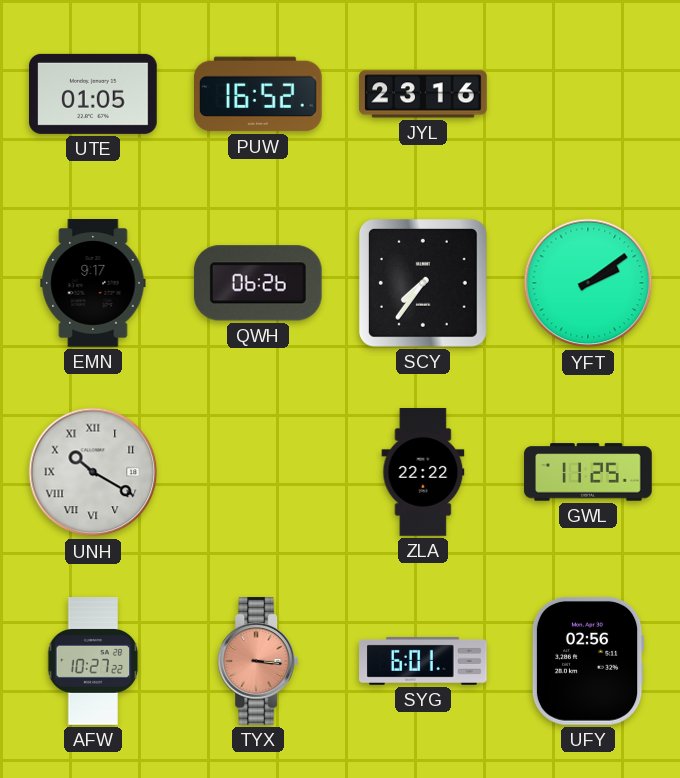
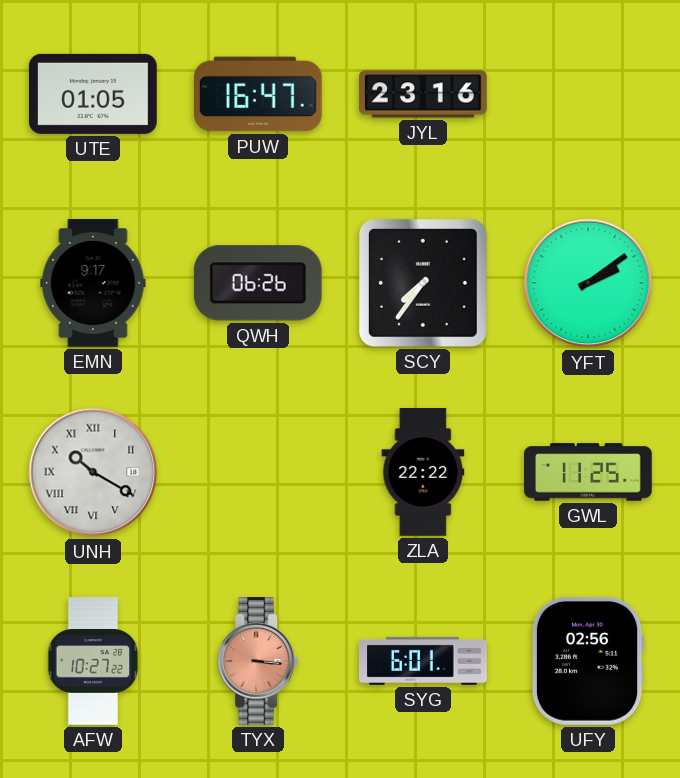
PUW: 16:52 -> 16:47 (259, 94)
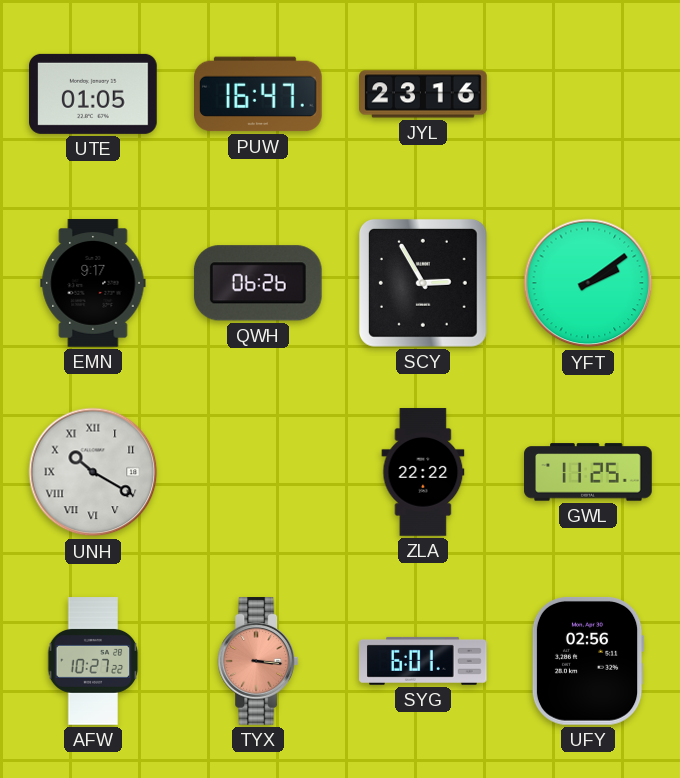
SCY: 7:36 -> 2:55 (423, 283)
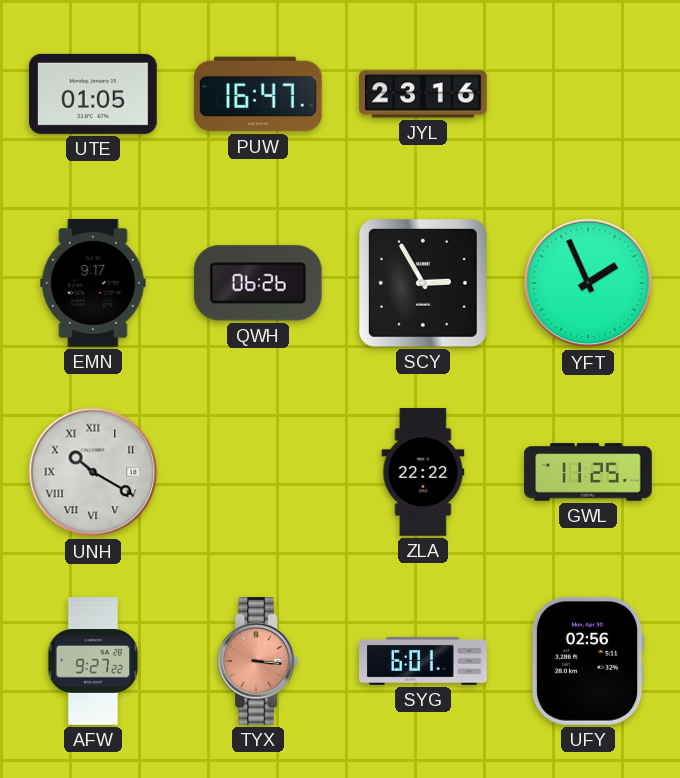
YFT: 2:09 -> 1:56 (588, 283)
AFW: 10:27 -> 9:27 (93, 661)
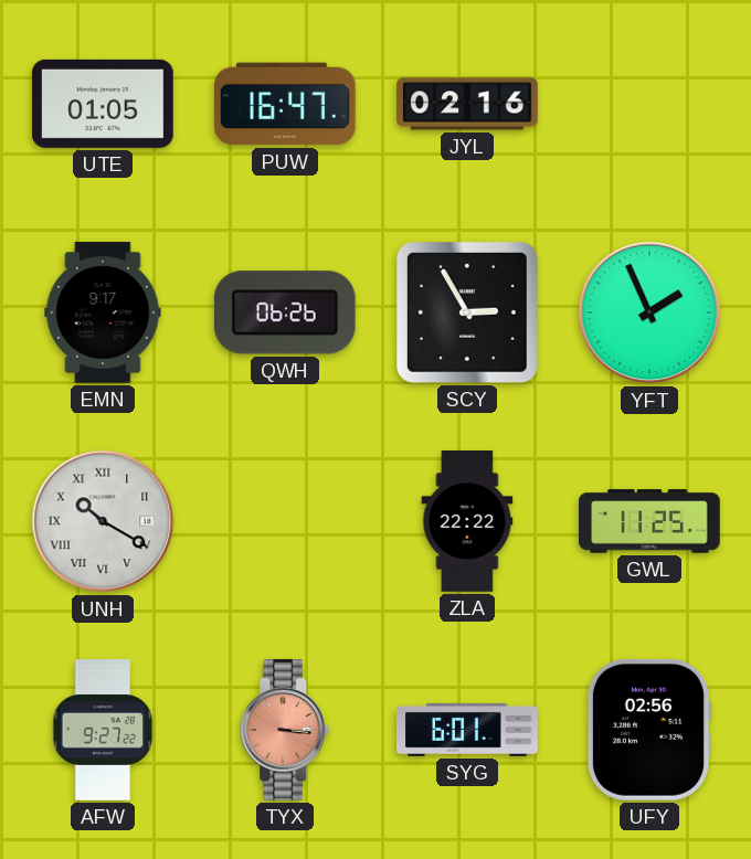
JYL: 23:16 -> 02:16 (467, 104)
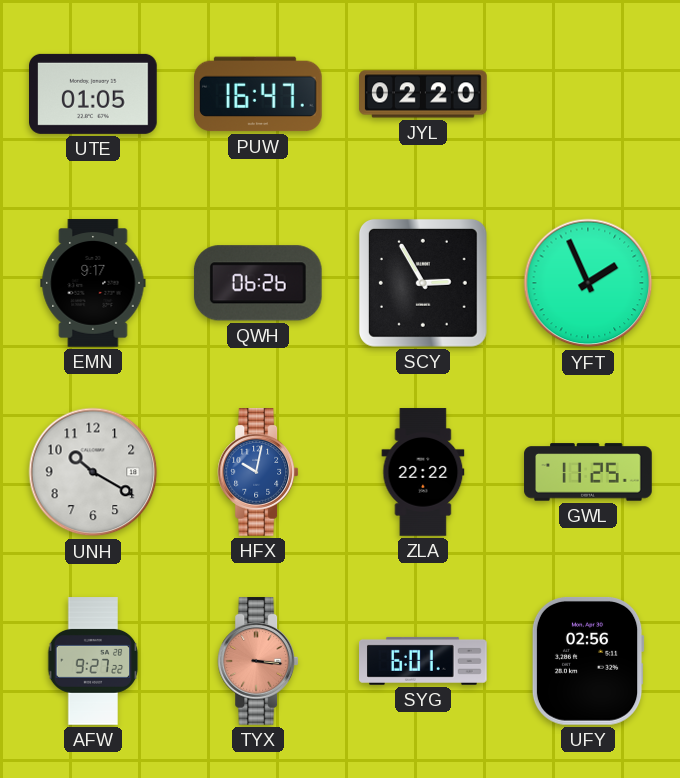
JYL: 02:16 -> 02:20 (423, 94)
UNH numerals: Roman -> Arabic (93, 472)
HFX: none -> 10:02 (258, 472)
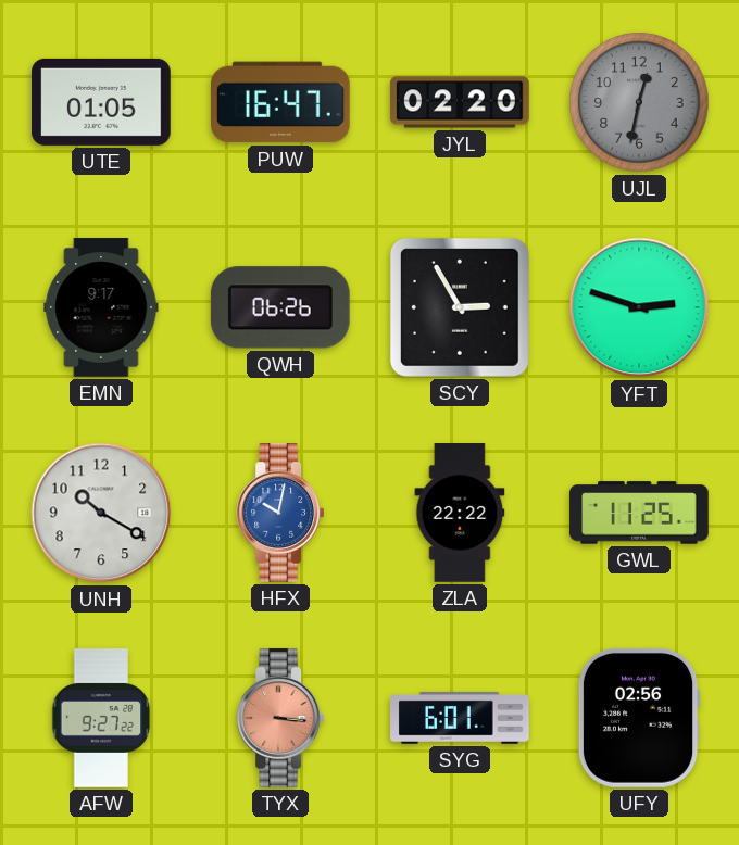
UJL: none -> 12:32 (639, 102)
YFT: 1:56 -> 2:48 (639, 307)
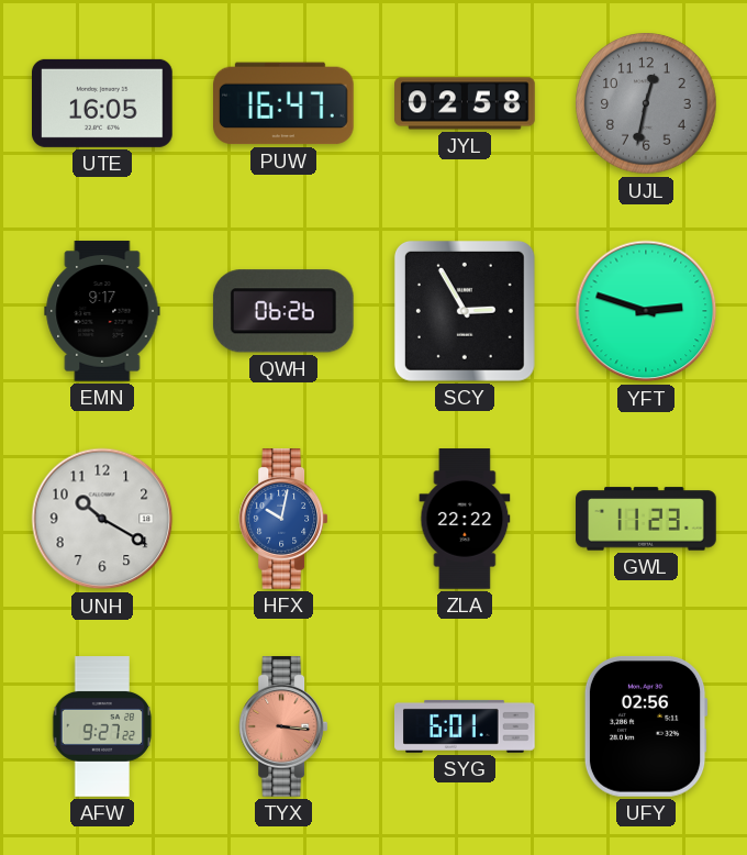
UTE: 01:05 -> 16:05 (103, 103)
JYL: 02:20 -> 02:58 (465, 103)
GWL: 11:25 -> 11:23 (646, 519)
